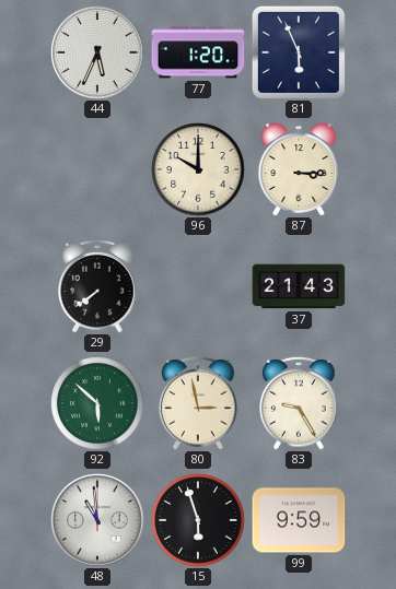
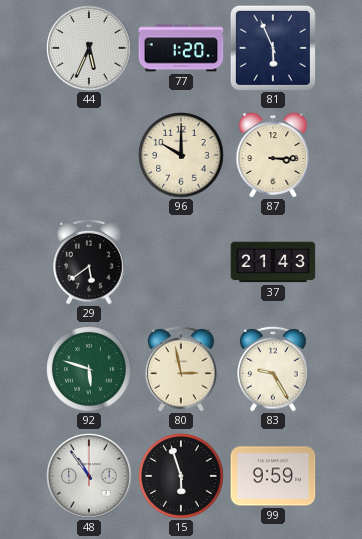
29: 7:39 -> 5:39 (89, 262)
92: 5:52 -> 5:48 (89, 369)
48: 10:59 -> 10:54 (89, 476)
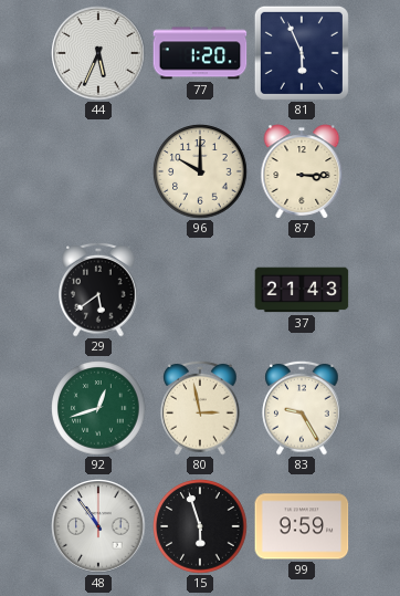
92: 5:48 -> 12:42 (98, 408)
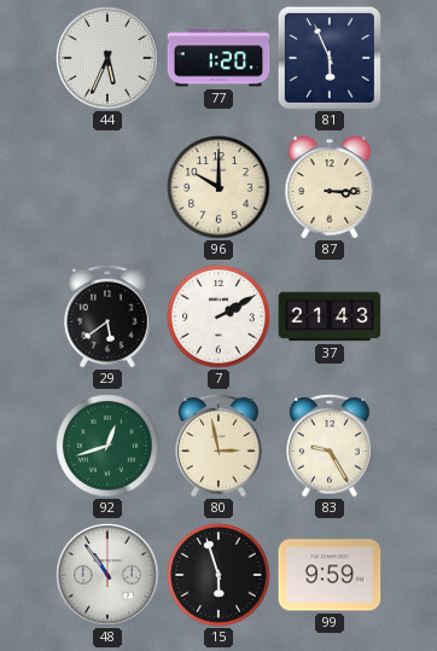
7: none -> 2:10 (218, 316)
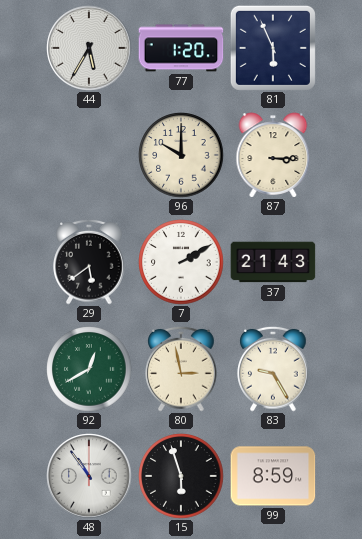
44: 5:34 -> 5:35 (89, 48)
92: 12:42 -> 12:40 (89, 369)
99: 9:59 -> 8:59 (273, 476)
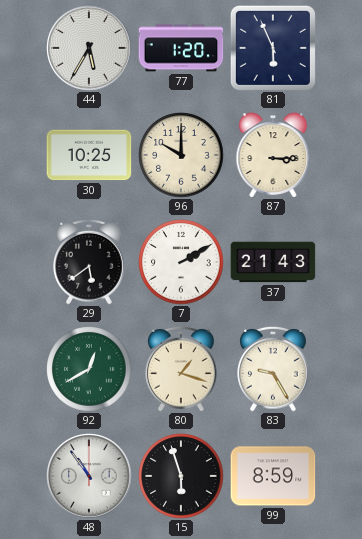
30: none -> 10:25 (89, 155)
80: 2:58 -> 1:18 (181, 369)
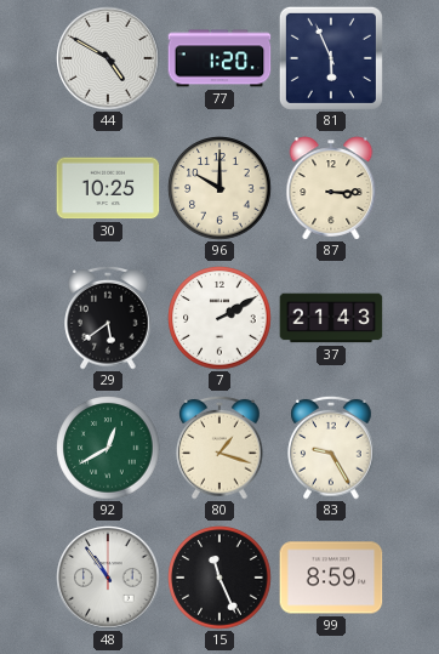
44: 5:35 -> 4:50 (108, 58)
15: 5:57 -> 11:26 (219, 578)
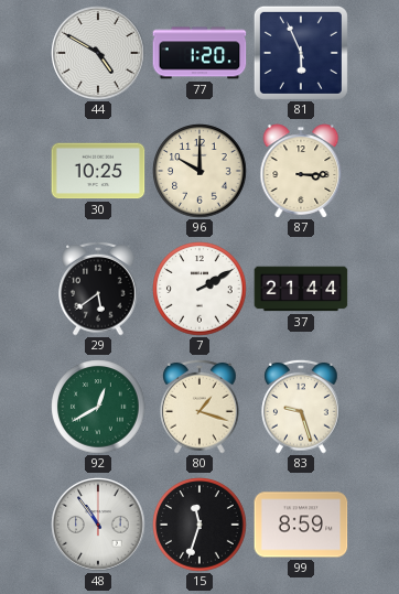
37: 21:43 -> 21:44 (301, 289)
83: 9:25 -> 9:27 (301, 407)
15: 11:26 -> 11:33 (199, 525)
